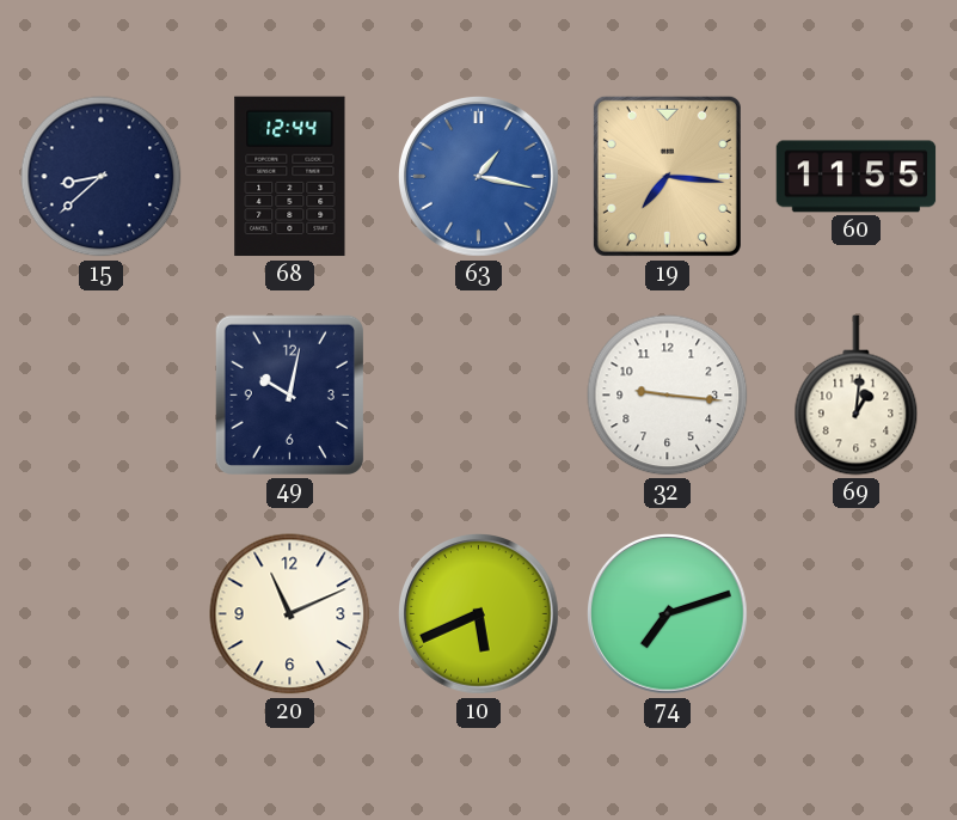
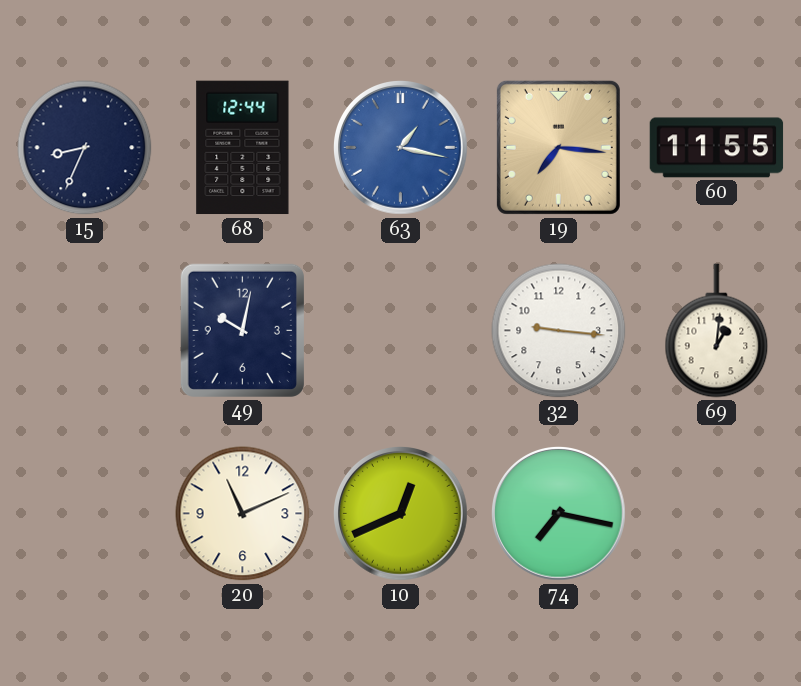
15: 8:38 -> 8:34 (85, 148)
10: 5:41 -> 12:41 (401, 514)
74: 7:12 -> 7:17 (559, 514)
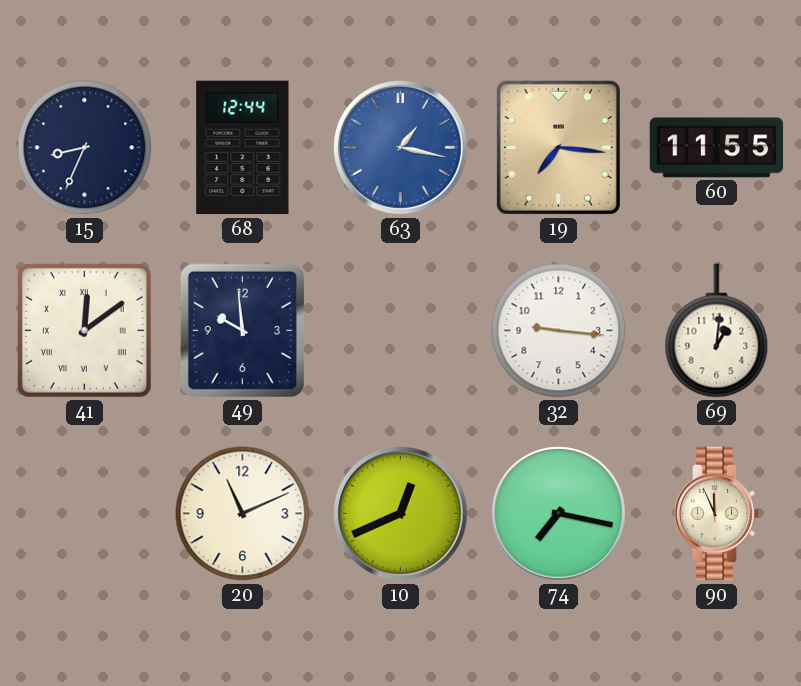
41: none -> 12:09 (84, 330)
49: 10:02 -> 9:59 (242, 330)
90: none -> 11:56 (717, 514)
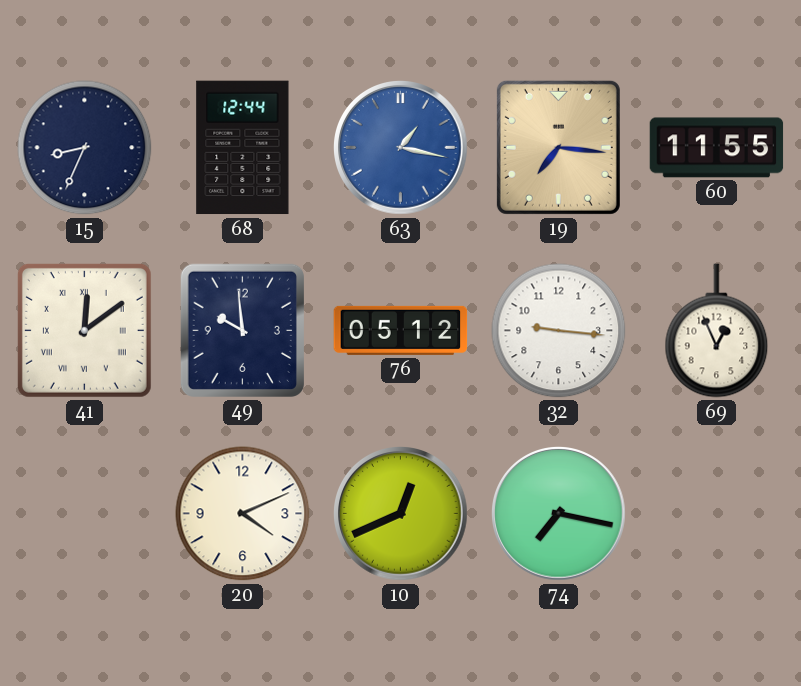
76: none -> 05:12 (401, 330)
69: 1:01 -> 12:56 (717, 331)
20: 11:11 -> 4:11 (243, 514)
90: 11:56 -> none (717, 514)
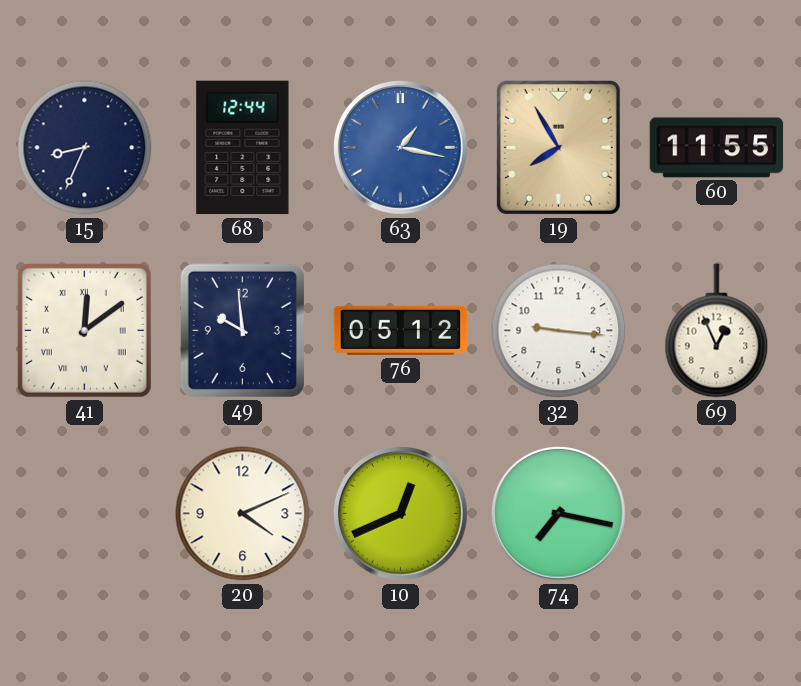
19: 7:16 -> 7:55 (558, 147)
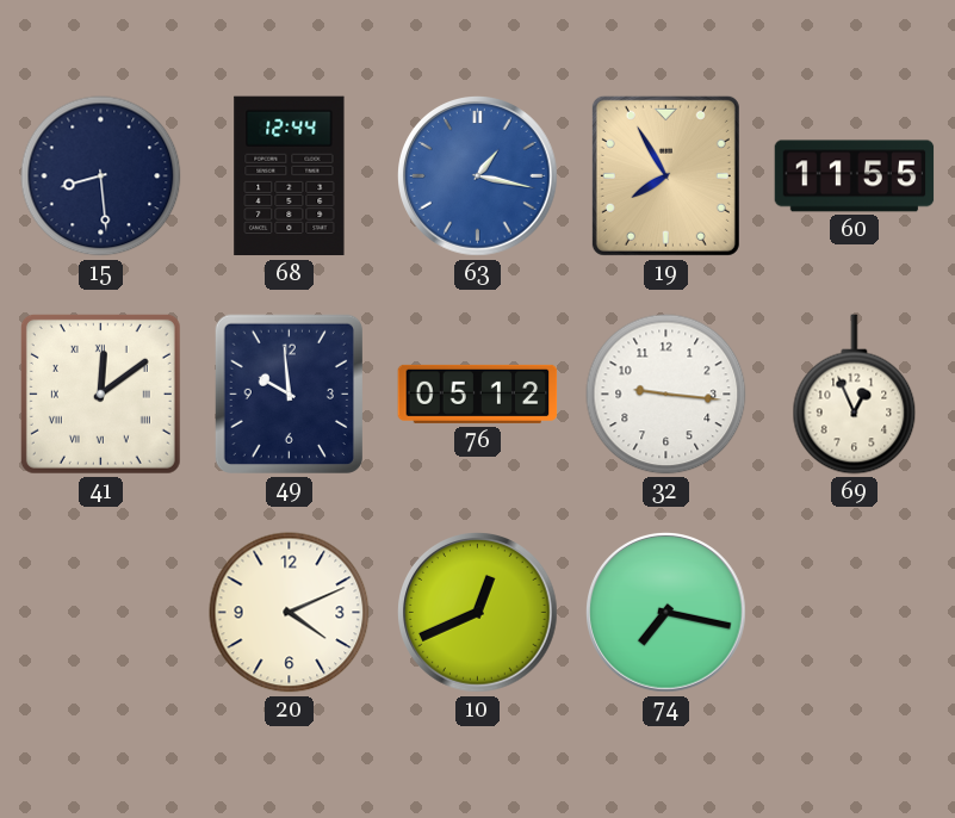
15: 8:34 -> 8:29 (101, 176)
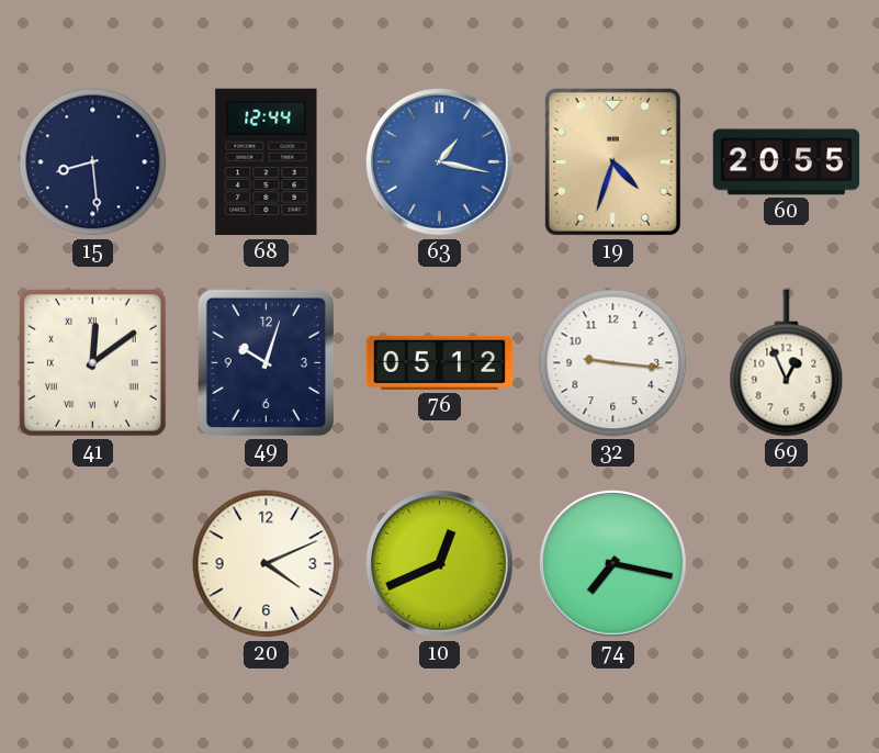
19: 7:55 -> 4:33 (612, 161)
60: 11:55 -> 20:55 (787, 162)
49: 9:59 -> 10:03 (266, 362)
